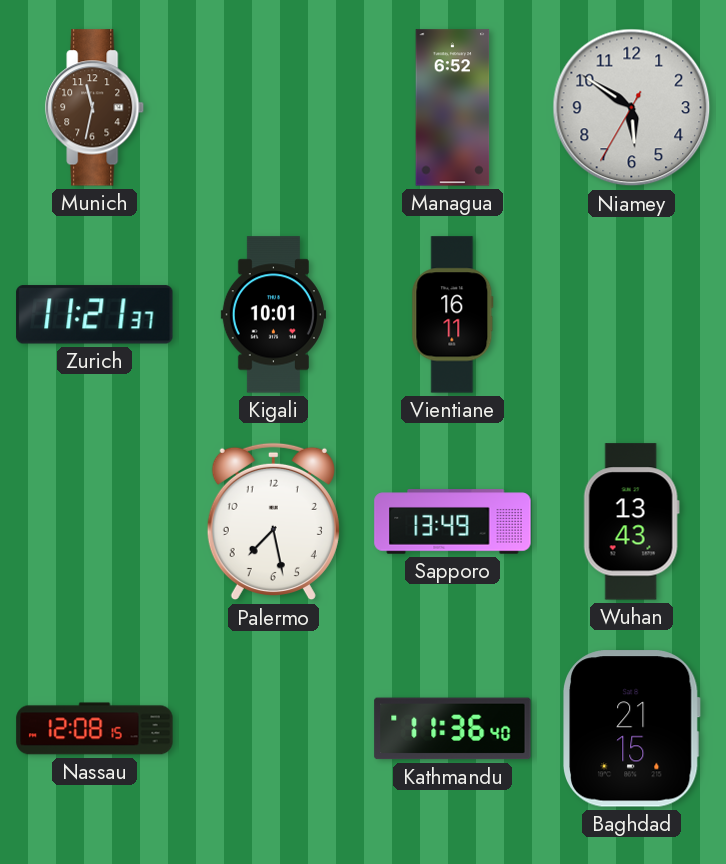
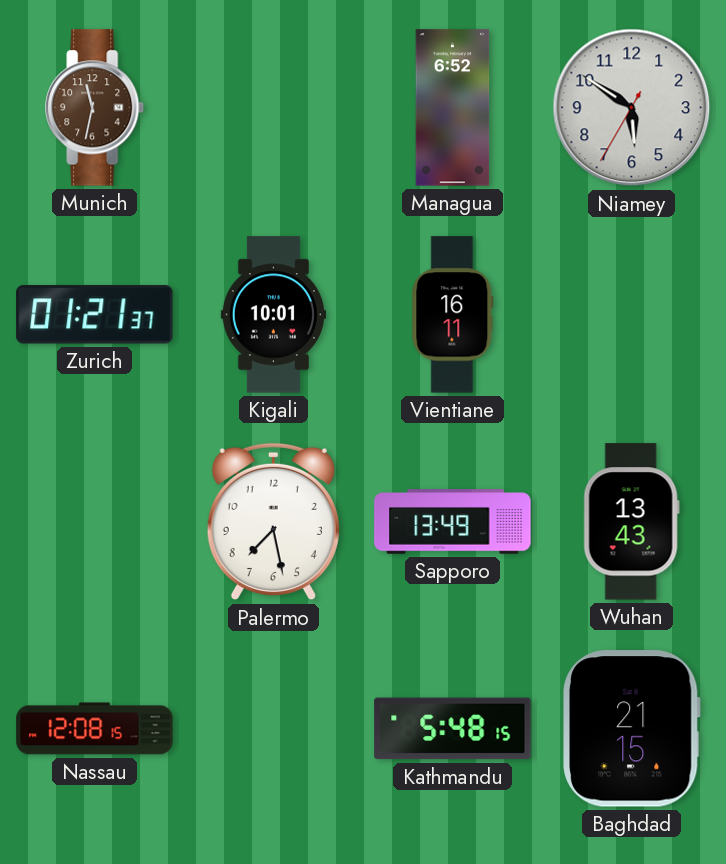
Zurich: 11:21 -> 01:21 (95, 315)
Kathmandu: 11:36 -> 5:48 (453, 729)
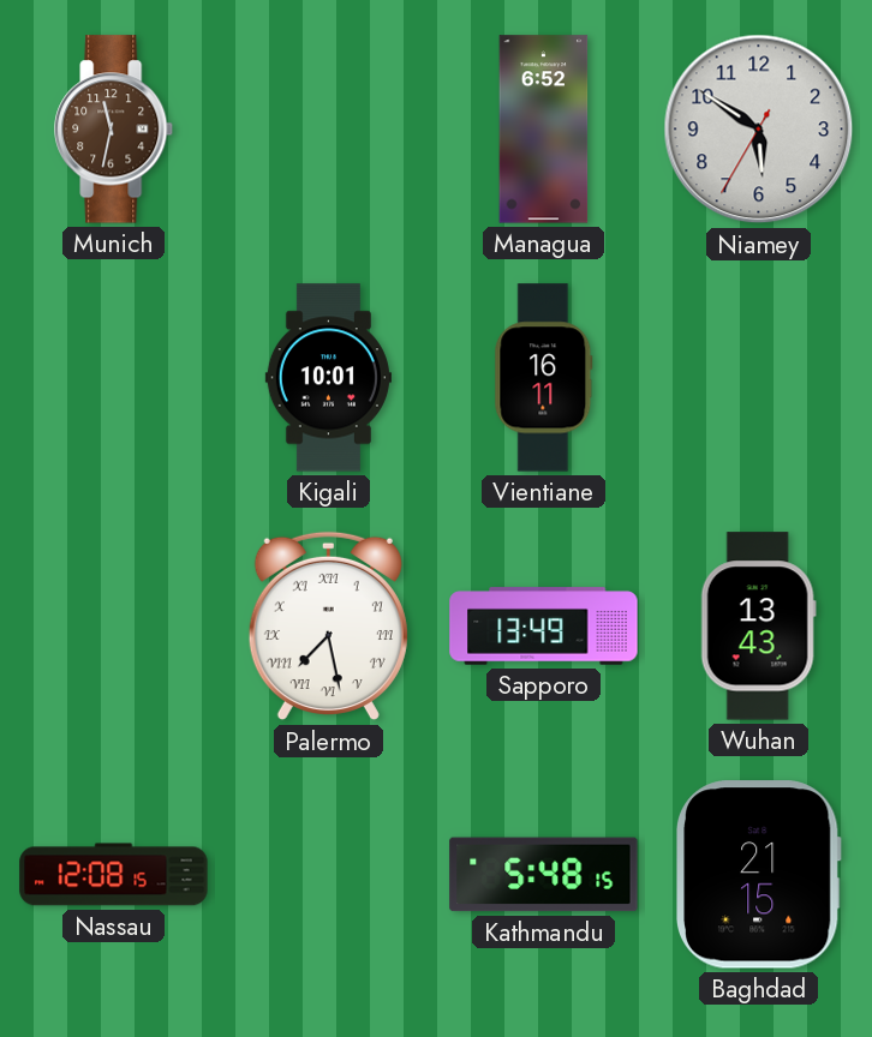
Zurich: 01:21 -> none (95, 315)
Palermo numerals: Arabic -> Roman (328, 627)
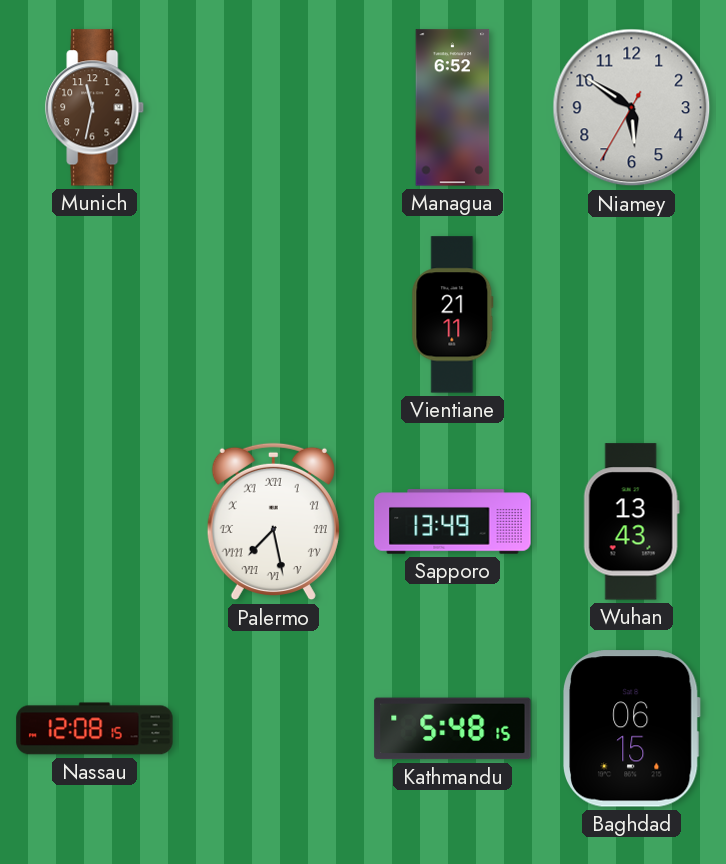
Kigali: 10:01 -> none (328, 378)
Vientiane: 16:11 -> 21:11 (453, 315)
Baghdad: 21:15 -> 06:15 (632, 729)
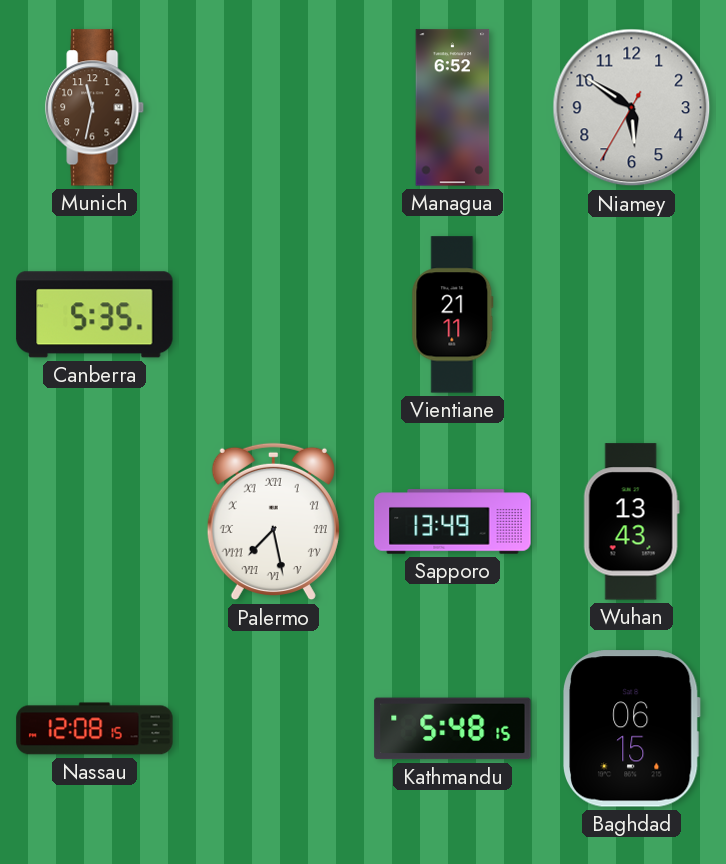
Canberra: none -> 5:35 (95, 315)
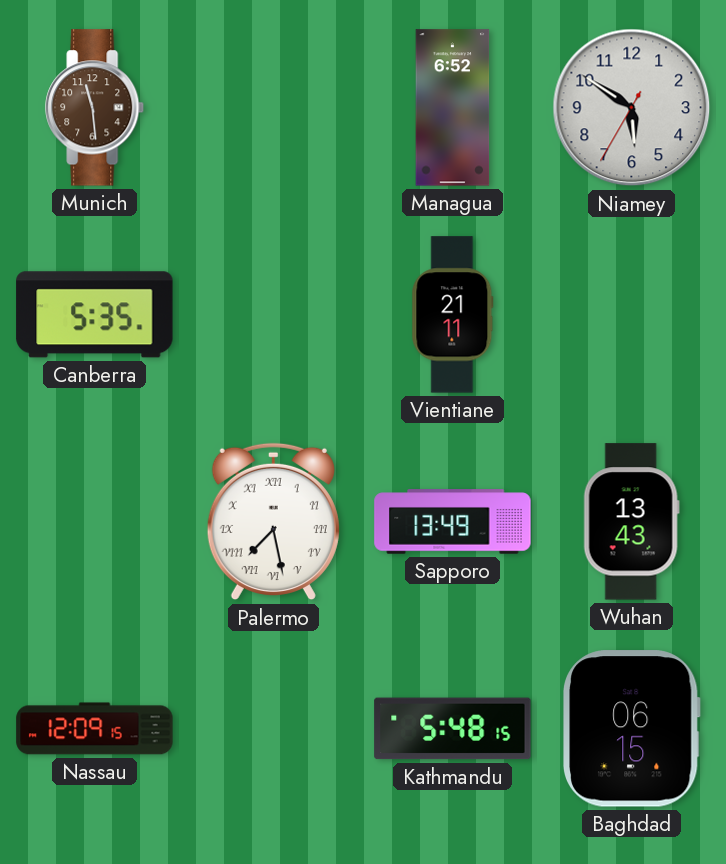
Munich: 11:32 -> 11:29 (95, 108)
Nassau: 12:08 -> 12:09 (95, 729)
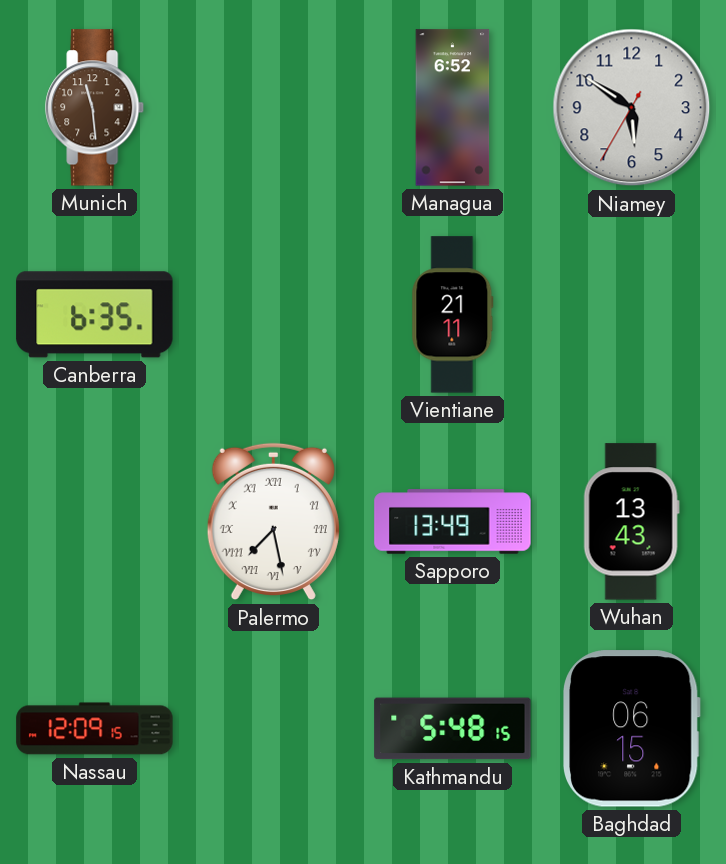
Canberra: 5:35 -> 6:35 (95, 315)
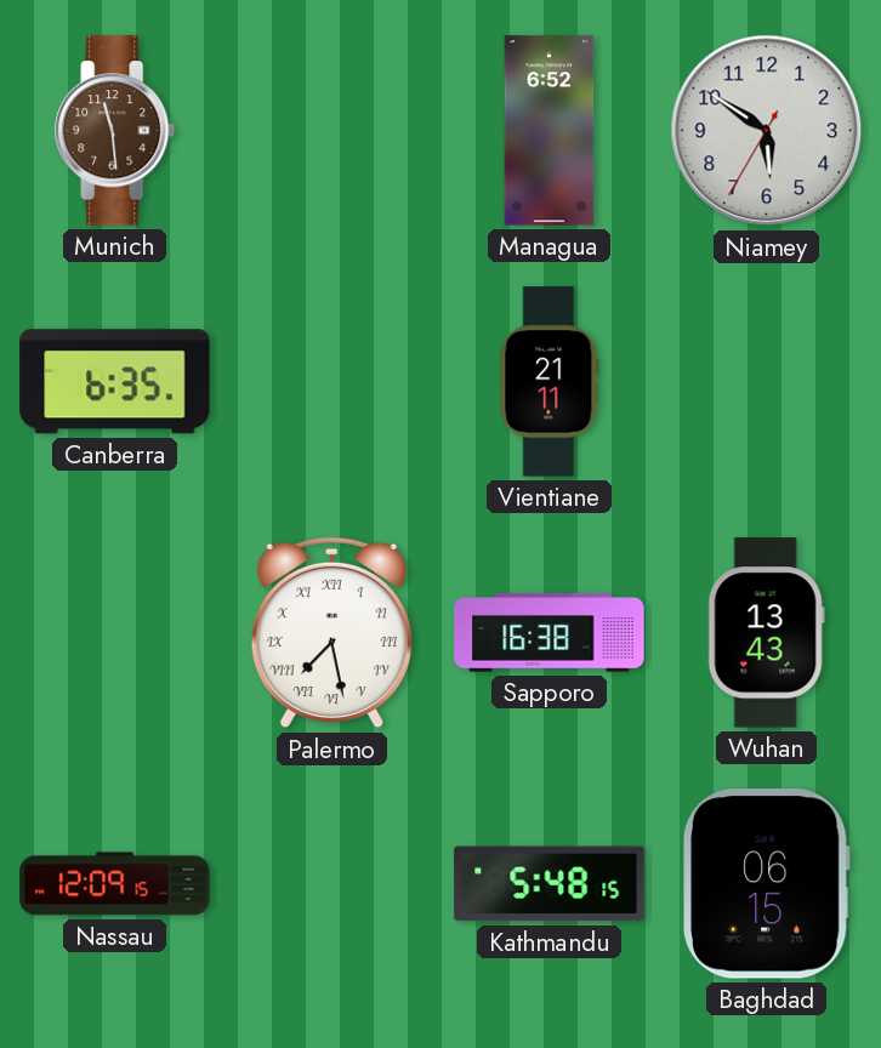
Sapporo: 13:49 -> 16:38 (550, 633)
